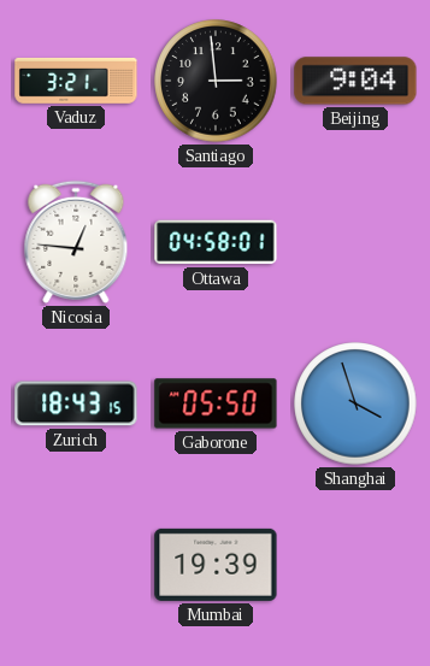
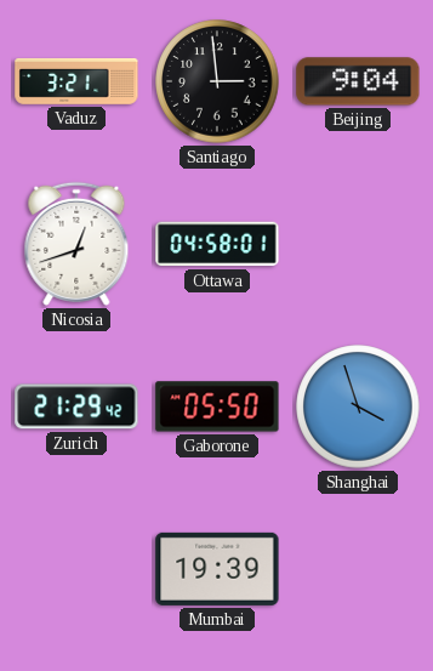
Nicosia: 12:46 -> 12:42 (76, 244)
Zurich: 18:43 -> 21:29 (76, 406)
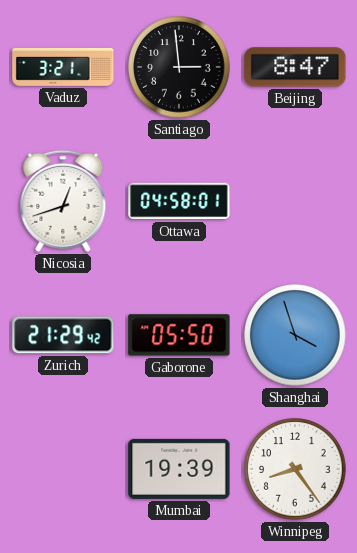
Beijing: 9:04 -> 8:47 (295, 67)
Winnipeg: none -> 8:24 (295, 469)
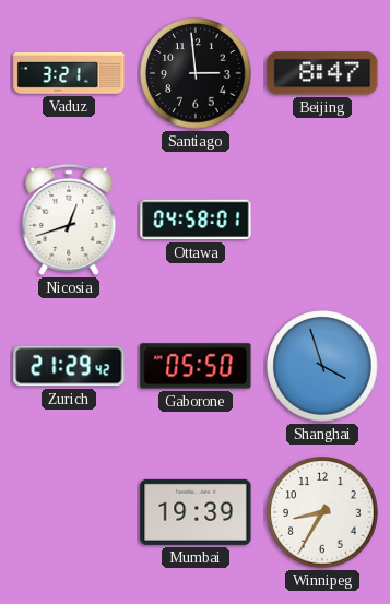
Winnipeg: 8:24 -> 8:35 (322, 512)
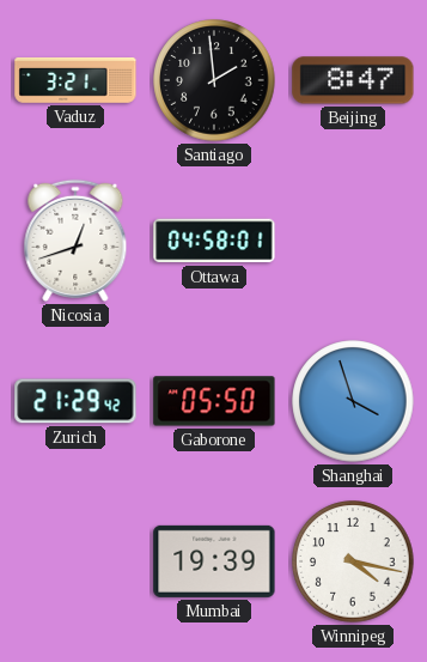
Santiago: 2:59 -> 1:59 (214, 80)
Winnipeg: 8:35 -> 4:17 (353, 561)
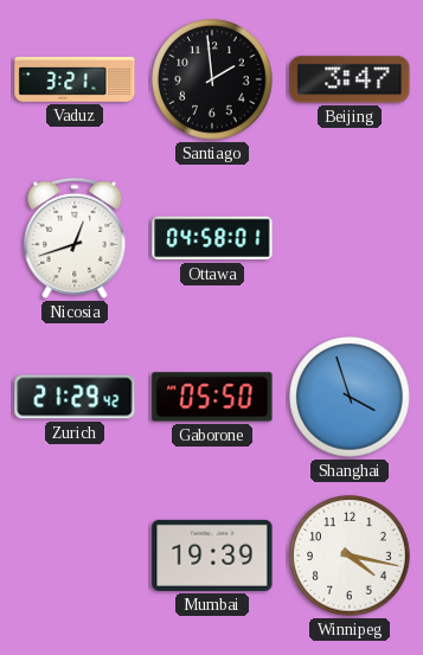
Beijing: 8:47 -> 3:47 (350, 79)
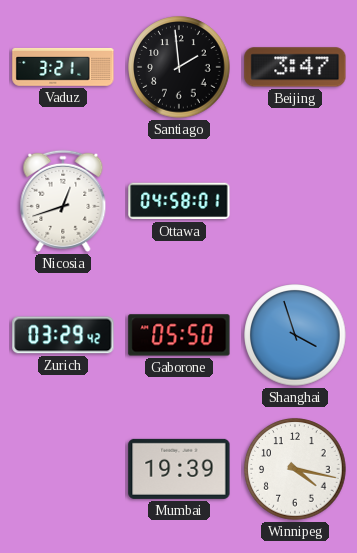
Zurich: 21:29 -> 03:29 (63, 335)
